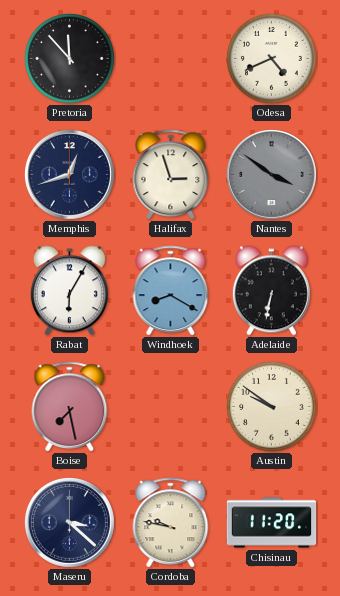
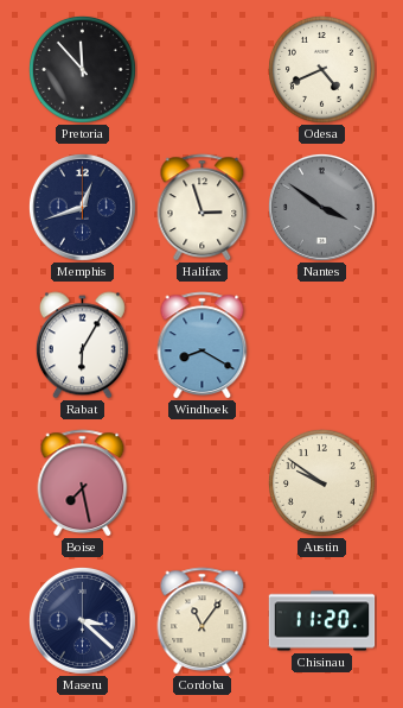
Adelaide: 6:32 -> none (271, 291)
Cordoba: 9:47 -> 11:06 (203, 621)
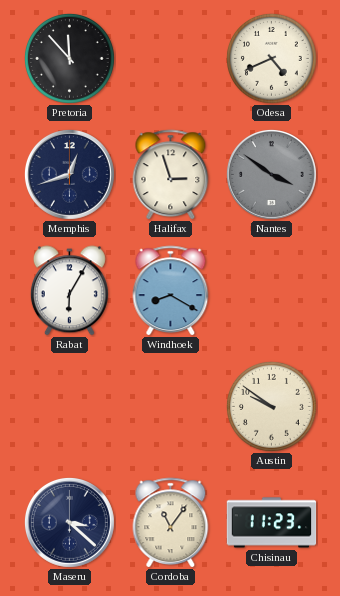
Boise: 7:28 -> none (83, 483)
Chisinau: 11:20 -> 11:23 (272, 523)
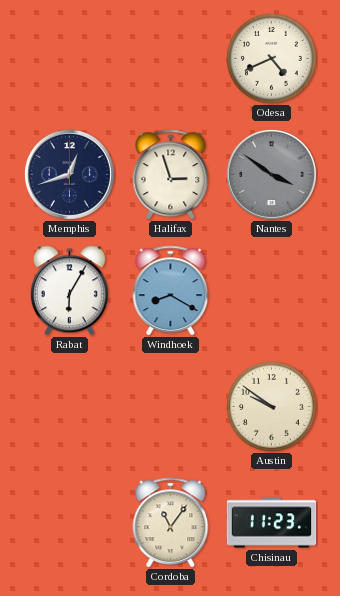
Pretoria: 11:53 -> none (70, 59)
Maseru: 3:22 -> none (69, 522)
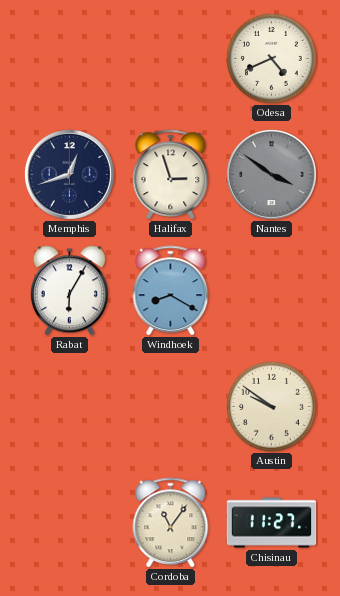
Chisinau: 11:23 -> 11:27 (272, 523)
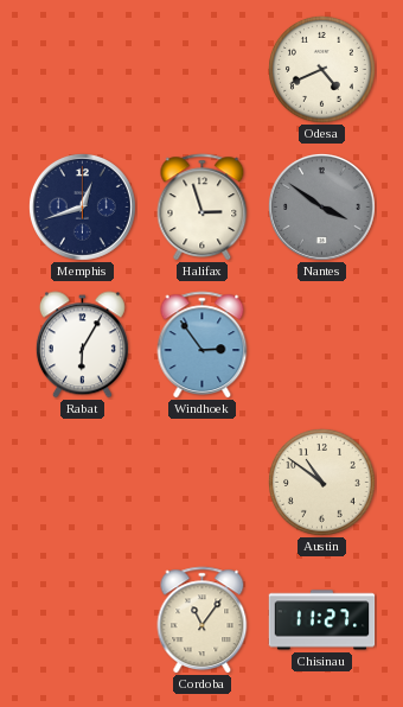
Windhoek: 8:20 -> 2:54 (203, 345)
Austin: 9:51 -> 10:51 (322, 483)
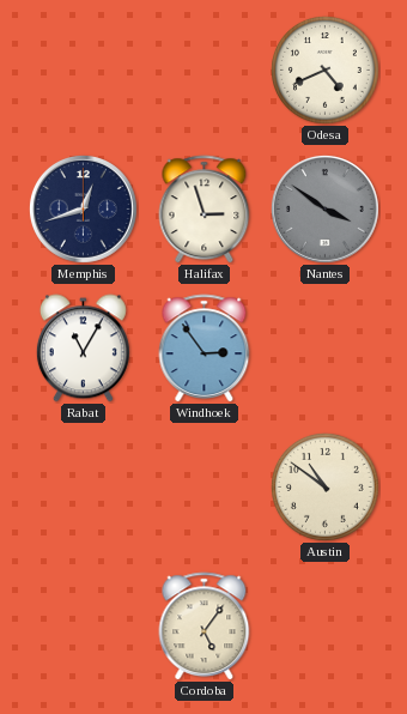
Rabat: 6:05 -> 11:05 (83, 349)
Cordoba: 11:06 -> 5:06 (205, 627)
Chisinau: 11:27 -> none (322, 620)
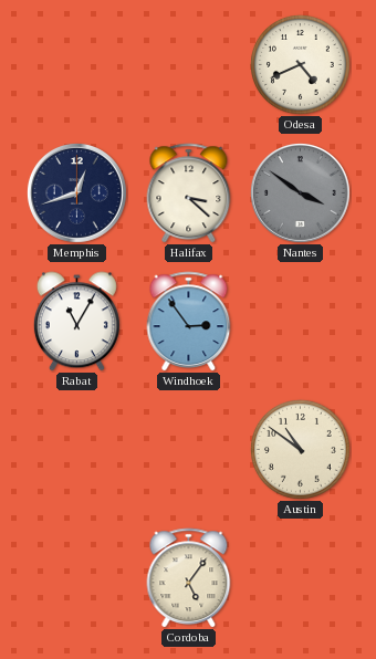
Halifax: 2:57 -> 3:22 (189, 193)
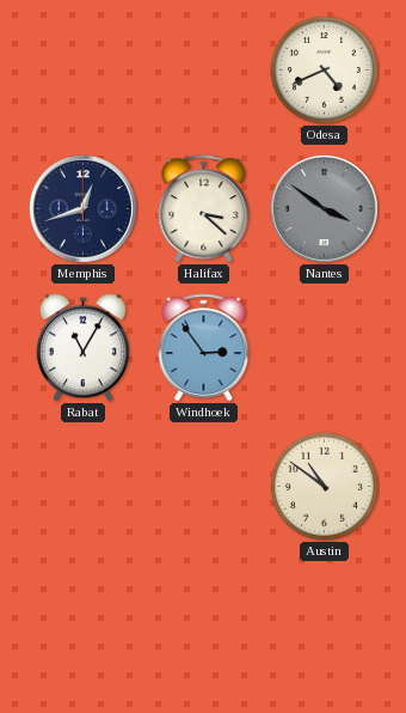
Cordoba: 5:06 -> none (189, 578)
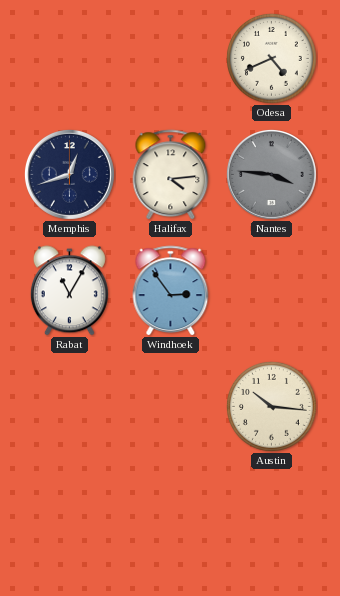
Halifax: 3:22 -> 4:14 (171, 175)
Nantes: 3:51 -> 3:46 (271, 174)
Austin: 10:51 -> 10:16 (272, 407)
